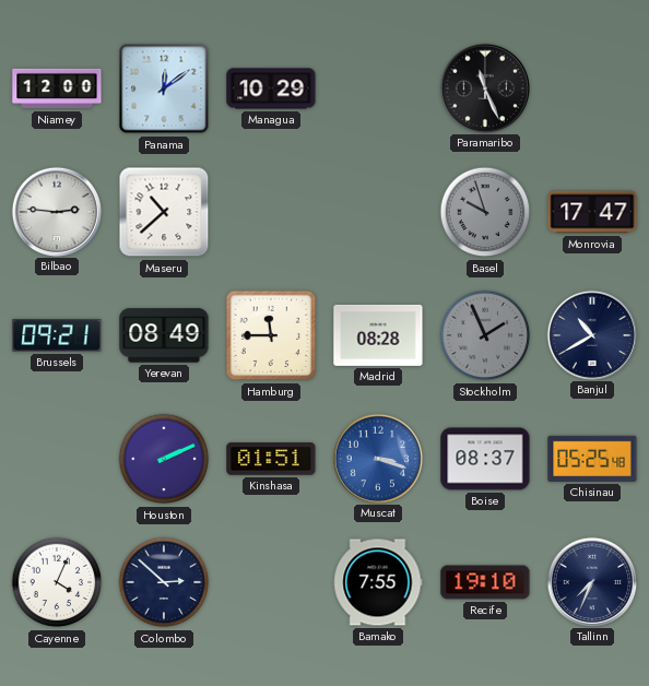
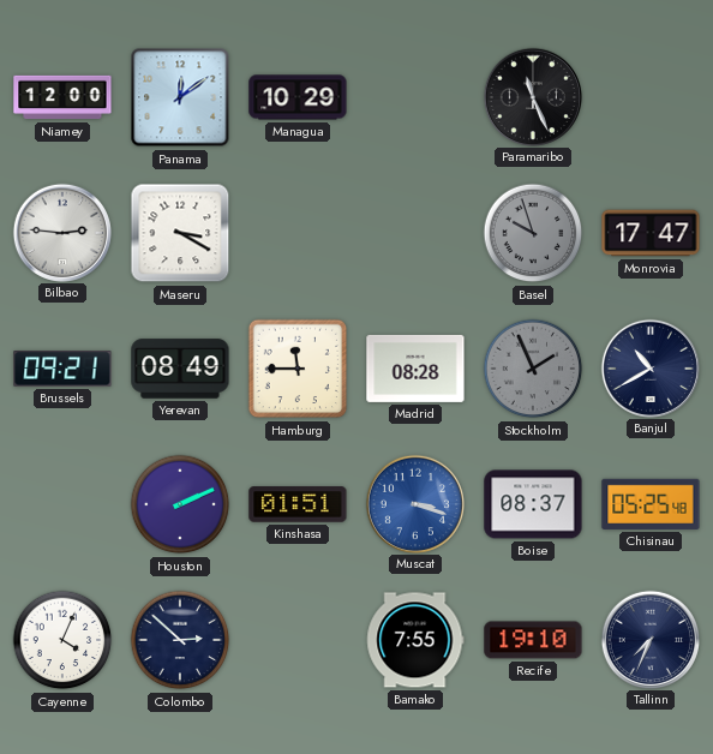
Maseru: 10:38 -> 3:20 (180, 233)
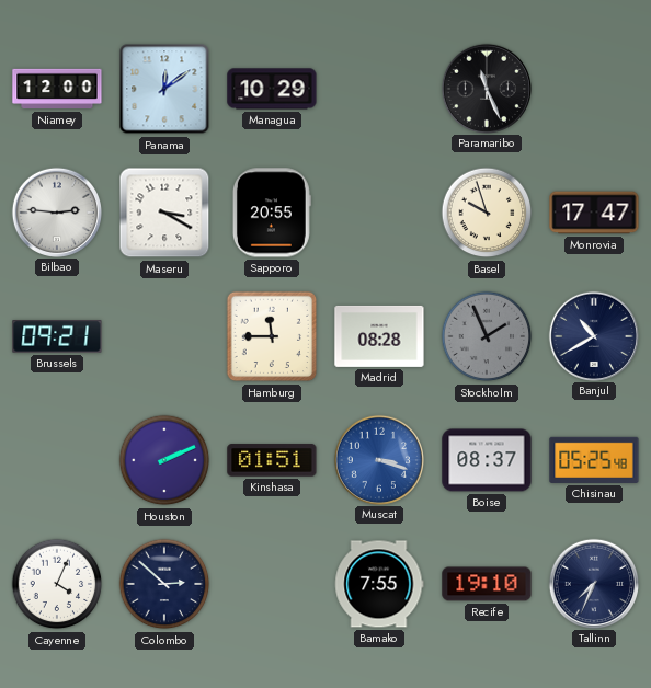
Sapporo: none -> 20:55 (272, 213)
Basel dial: grey -> cream (487, 213)
Yerevan: 08:49 -> none (180, 369)
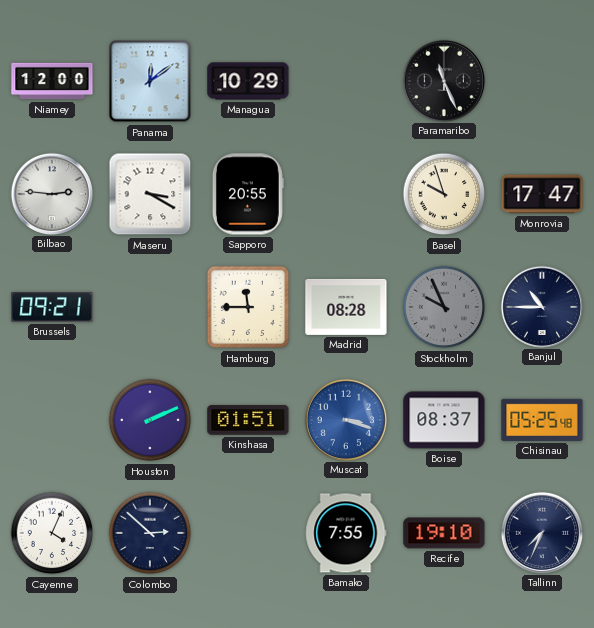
Stockholm: 1:56 -> 9:56 (444, 307)
Banjul: 10:40 -> 10:45 (541, 306)
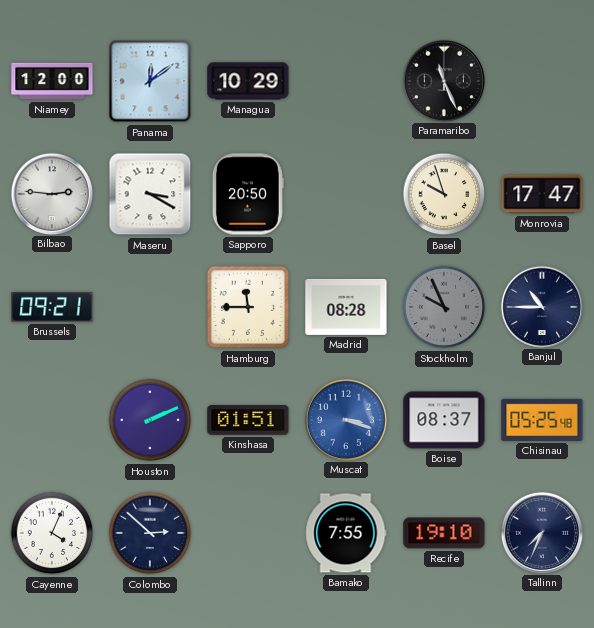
Sapporo: 20:55 -> 20:50 (248, 194)
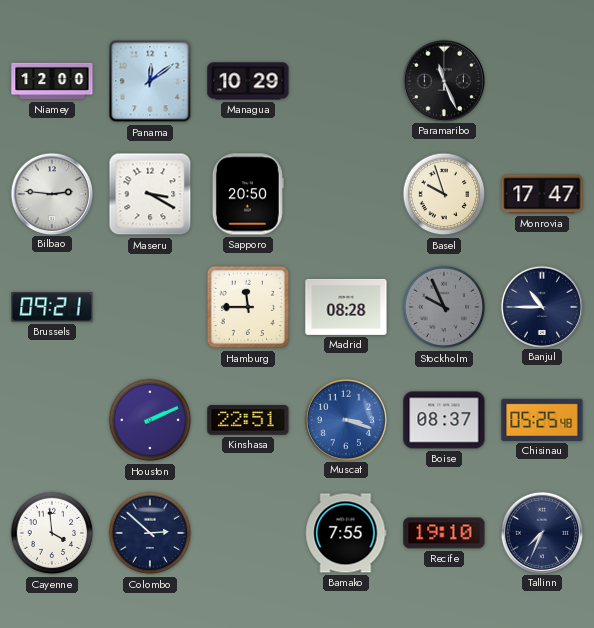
Kinshasa: 01:51 -> 22:51 (248, 420)
Cayenne: 4:04 -> 3:59 (52, 533)
